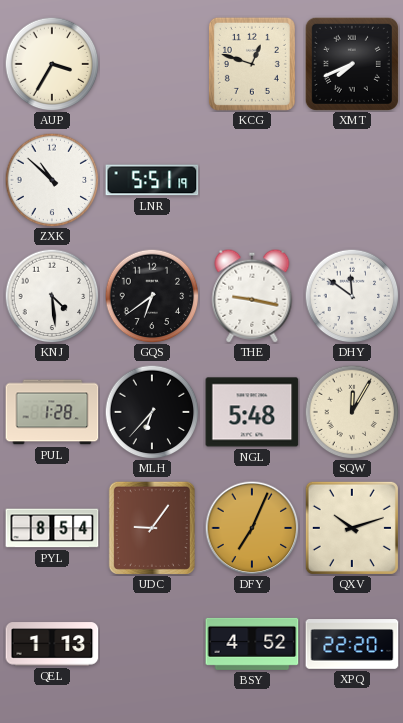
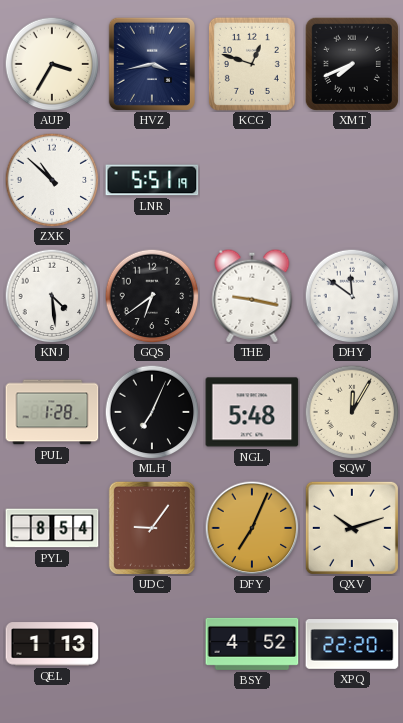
HVZ: none -> 3:43 (152, 64)
MLH: 6:37 -> 7:04 (152, 412)
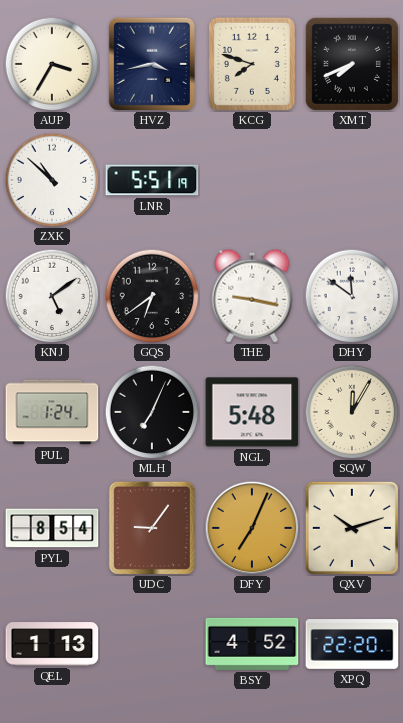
KCG: 12:48 -> 7:48 (252, 64)
KNJ: 4:29 -> 5:09 (52, 296)
PUL: 1:28 -> 1:24 (52, 412)
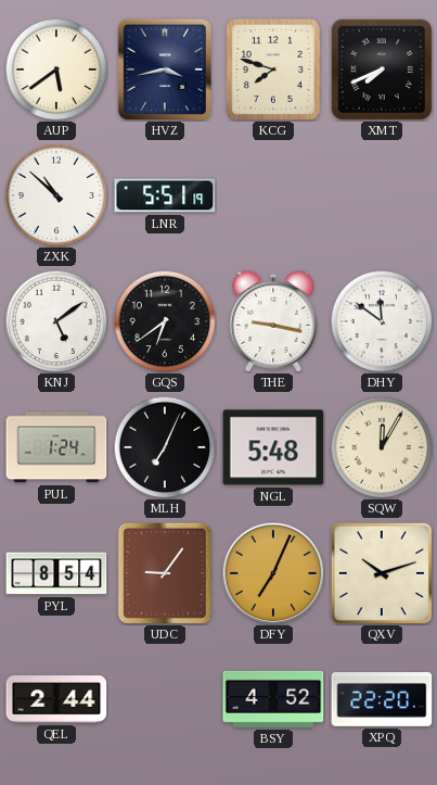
AUP: 3:35 -> 5:39 (56, 69)
QEL: 1:13 -> 2:44 (56, 699)
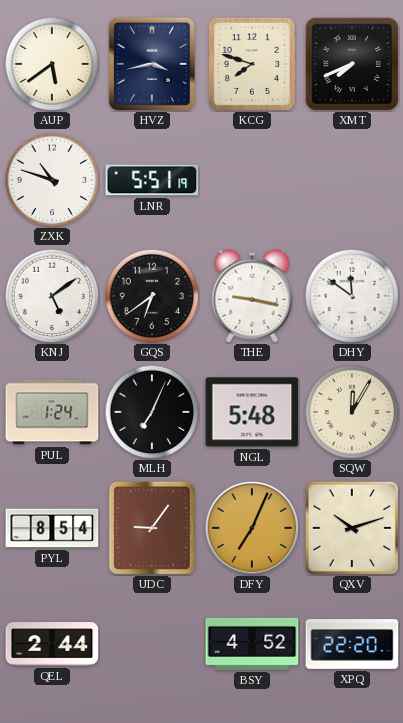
ZXK: 10:52 -> 10:48 (52, 180)
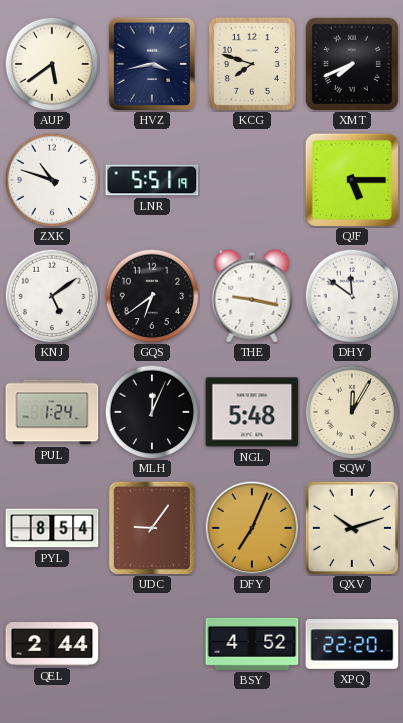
QJF: none -> 5:15 (352, 180)
MLH: 7:04 -> 12:04 (152, 412)
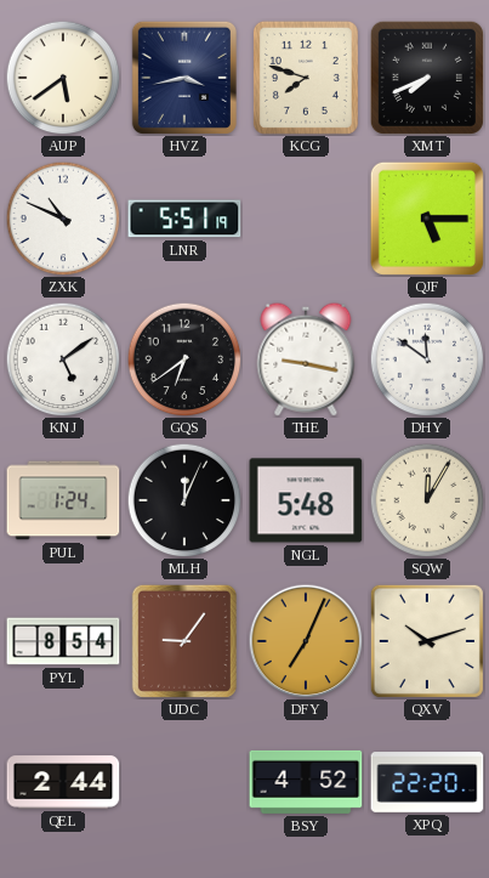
ZXK: 10:48 -> 10:49 (63, 219)
